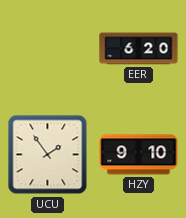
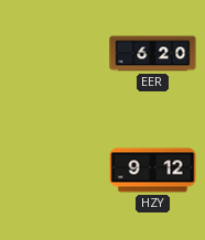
UCU: 1:54 -> none (48, 155)
HZY: 9:10 -> 9:12 (153, 171)
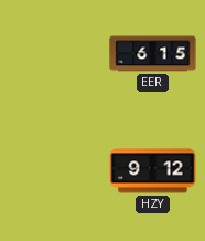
EER: 6:20 -> 6:15 (153, 54)
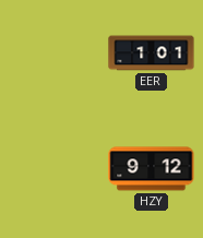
EER: 6:15 -> 1:01 (152, 53)
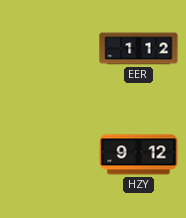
EER: 1:01 -> 1:12 (139, 49)
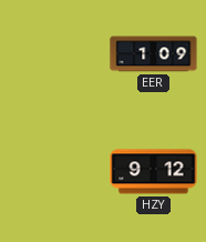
EER: 1:12 -> 1:09 (154, 54)
